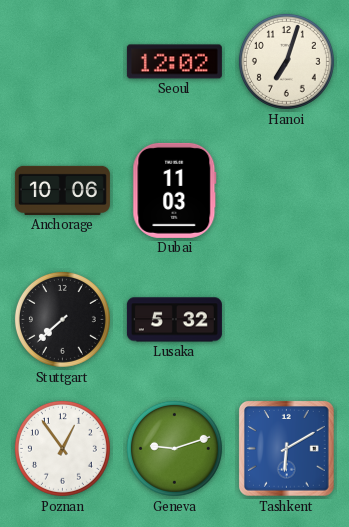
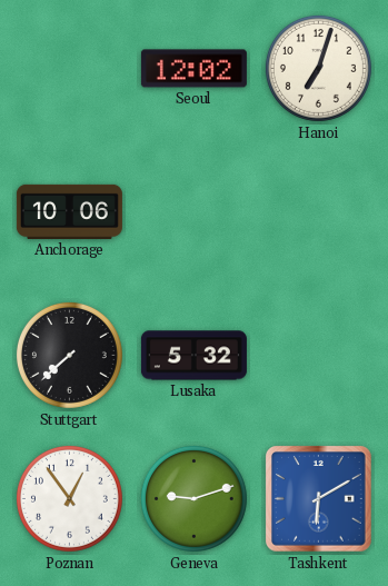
Dubai: 11:03 -> none (175, 190)
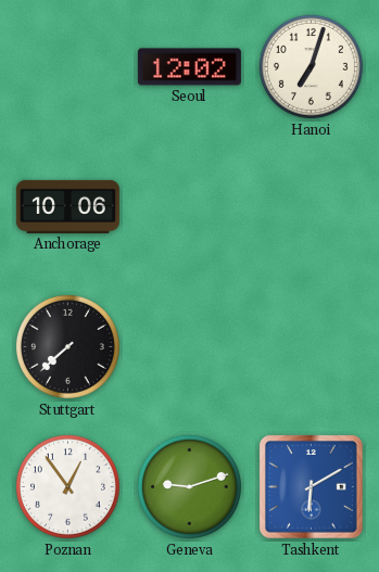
Lusaka: 5:32 -> none (193, 356)
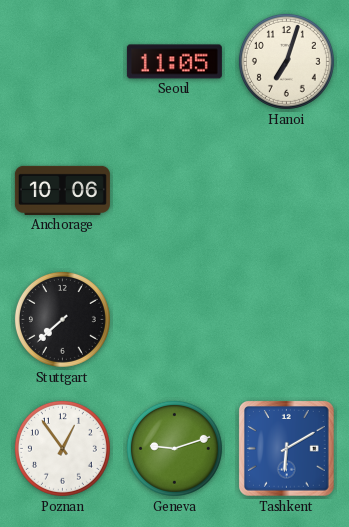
Seoul: 12:02 -> 11:05 (174, 62)
